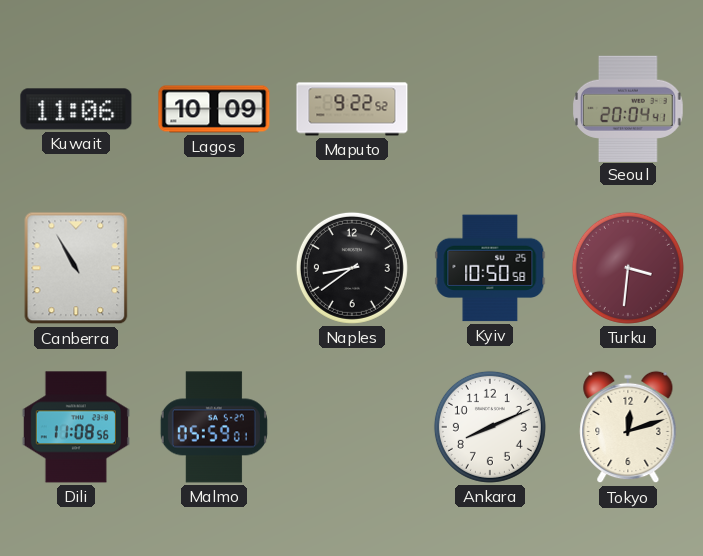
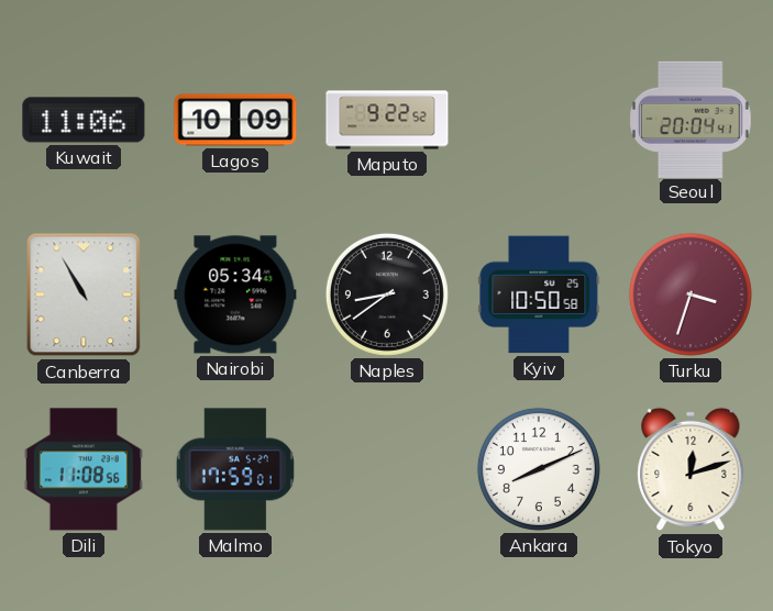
Nairobi: none -> 05:34 (235, 295)
Turku: 3:31 -> 3:33 (691, 295)
Malmo: 05:59 -> 17:59 (235, 469)
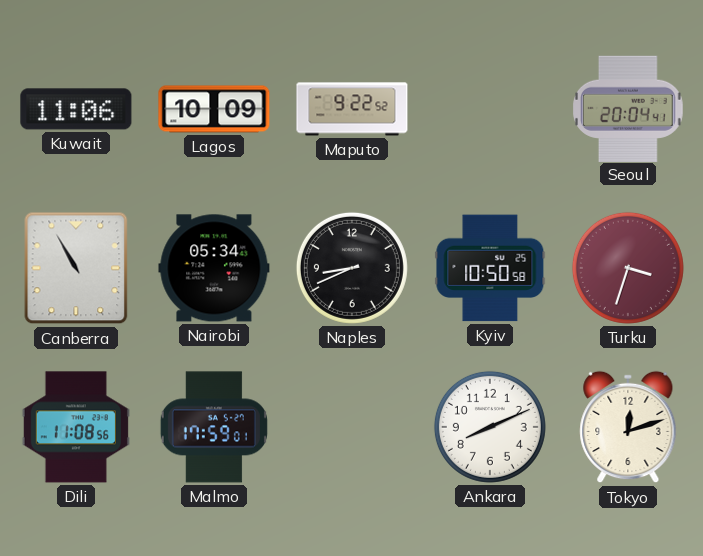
Naples: 8:39 -> 8:41 (352, 268)
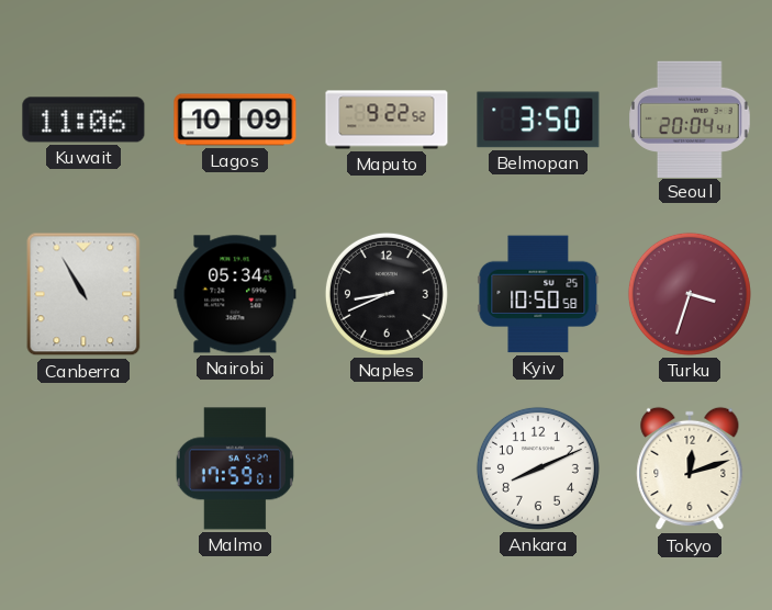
Belmopan: none -> 3:50 (538, 120)
Dili: 11:08 -> none (76, 427)
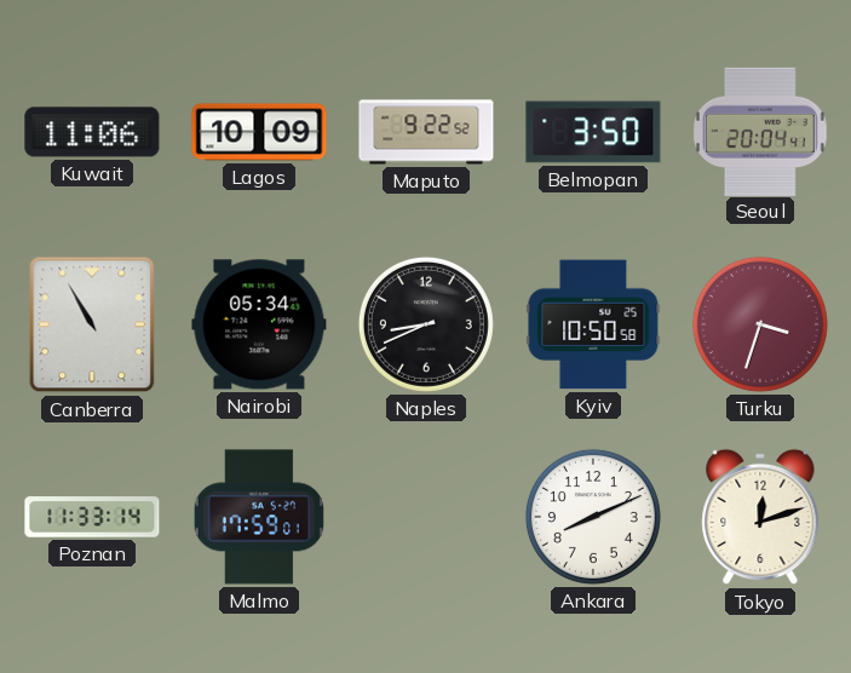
Poznan: none -> 11:33 (92, 517)
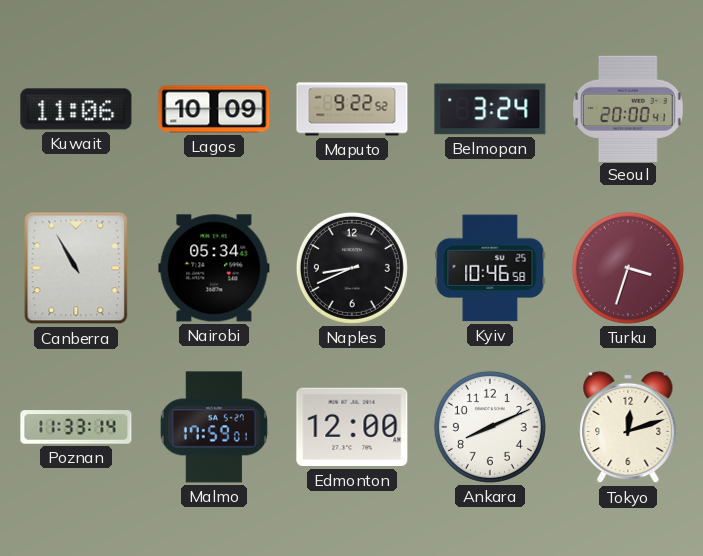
Belmopan: 3:50 -> 3:24 (490, 109)
Seoul: 20:04 -> 20:00 (628, 108)
Kyiv: 10:50 -> 10:46 (490, 268)
Edmonton: none -> 12:00 (352, 427)
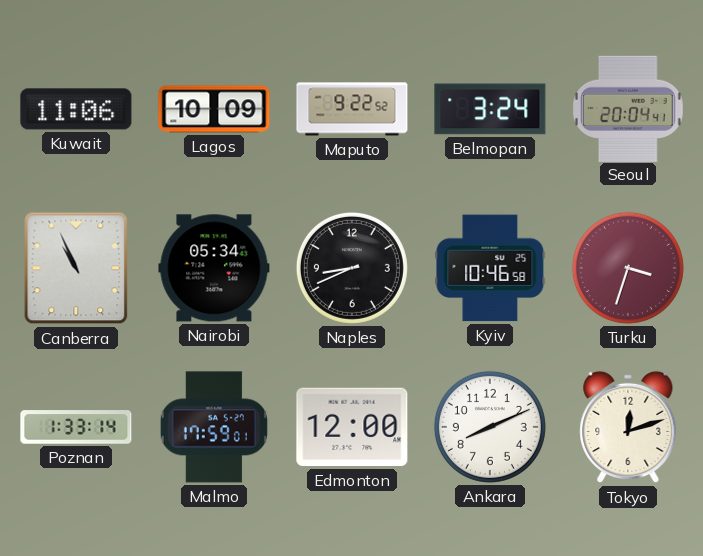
Seoul: 20:00 -> 20:04 (628, 108)
Canberra: 10:55 -> 10:56 (76, 268)
Poznan: 11:33 -> 1:33 (76, 427)
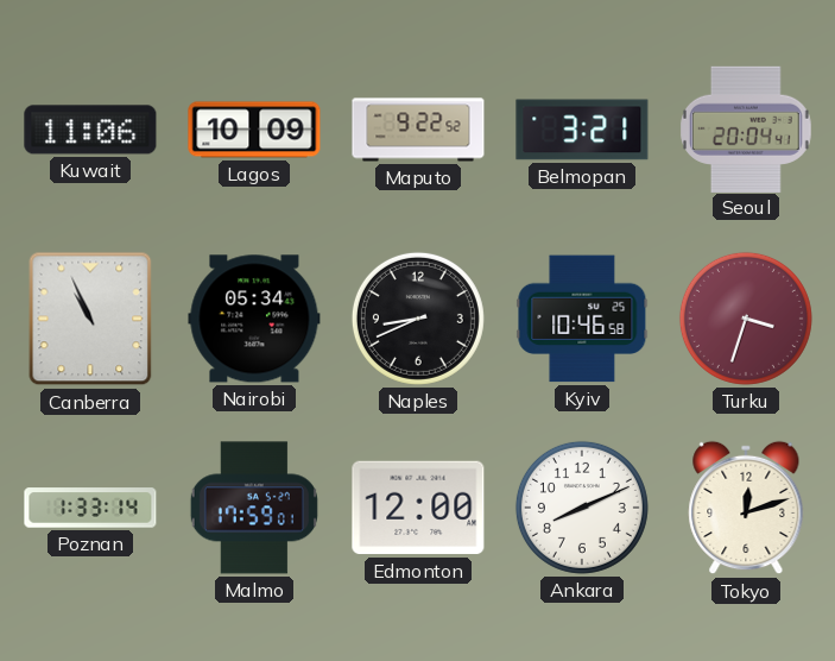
Belmopan: 3:24 -> 3:21 (582, 130)
